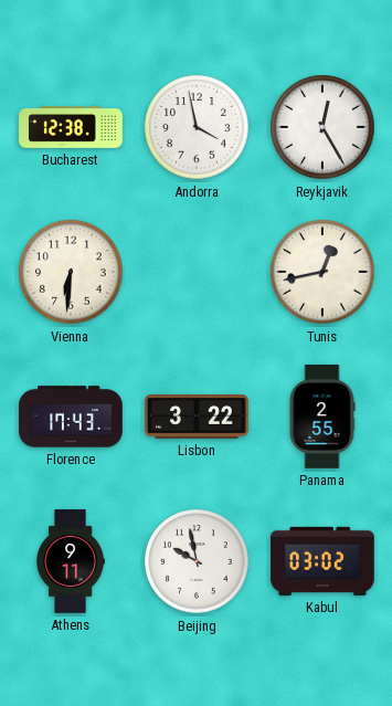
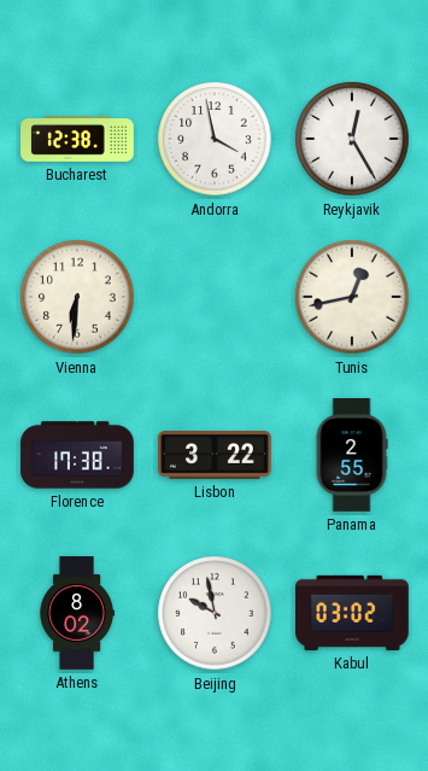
Florence: 17:43 -> 17:38 (77, 455)
Athens: 9:11 -> 8:02 (77, 613)
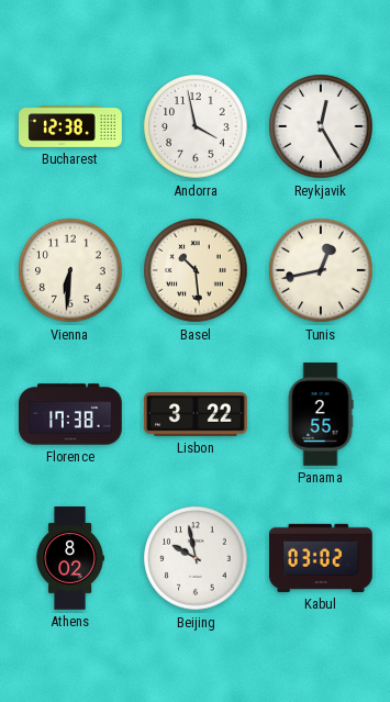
Basel: none -> 10:29 (196, 270)
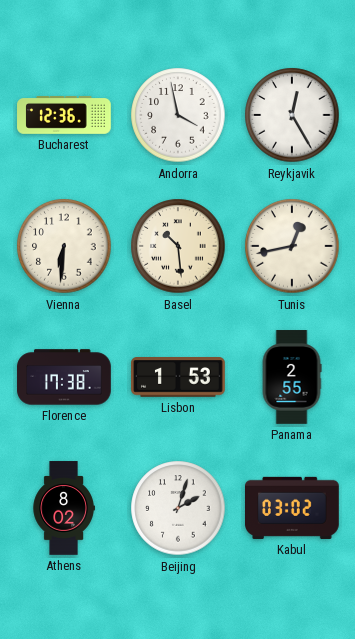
Bucharest: 12:38 -> 12:36 (64, 116)
Lisbon: 3:22 -> 1:53 (178, 377)
Beijing: 9:58 -> 2:03 (178, 508)
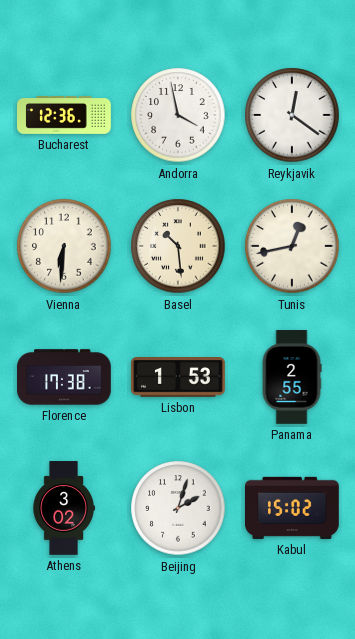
Reykjavik: 12:25 -> 12:21 (292, 115)
Athens: 8:02 -> 3:02 (64, 508)
Kabul: 03:02 -> 15:02 (292, 508)
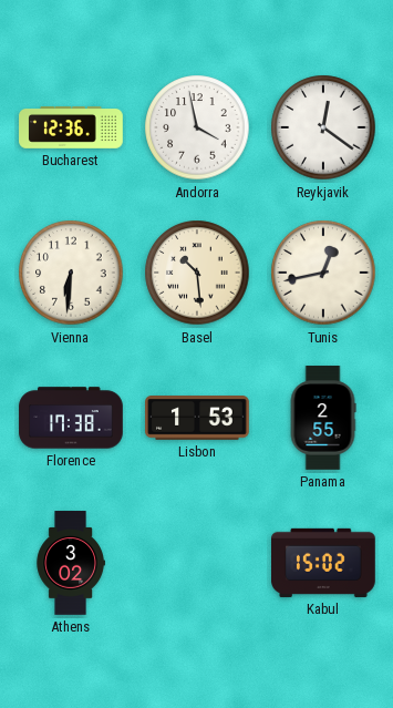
Beijing: 2:03 -> none (178, 508)
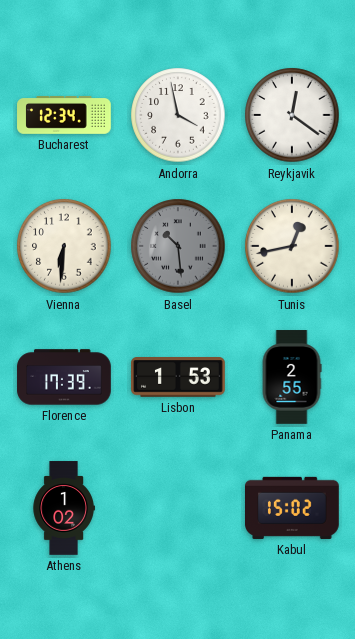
Bucharest: 12:36 -> 12:34 (64, 116)
Basel dial: cream -> grey (178, 246)
Florence: 17:38 -> 17:39 (64, 377)
Athens: 3:02 -> 1:02 (64, 508)
